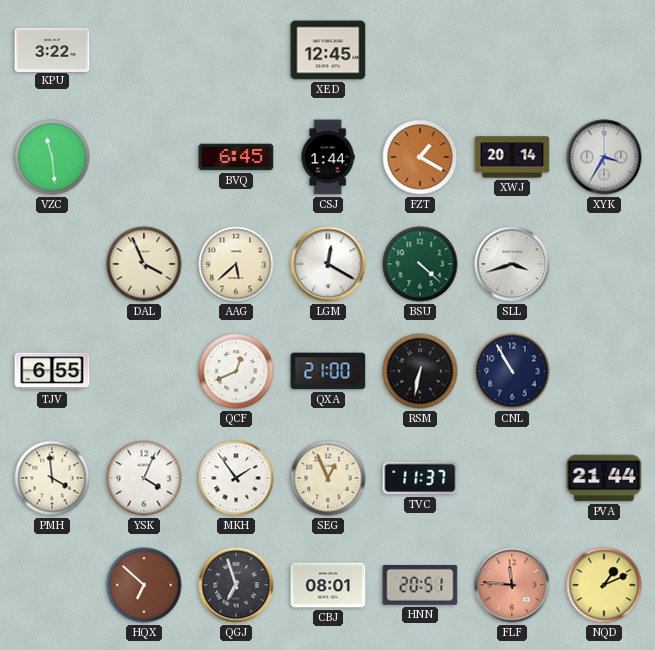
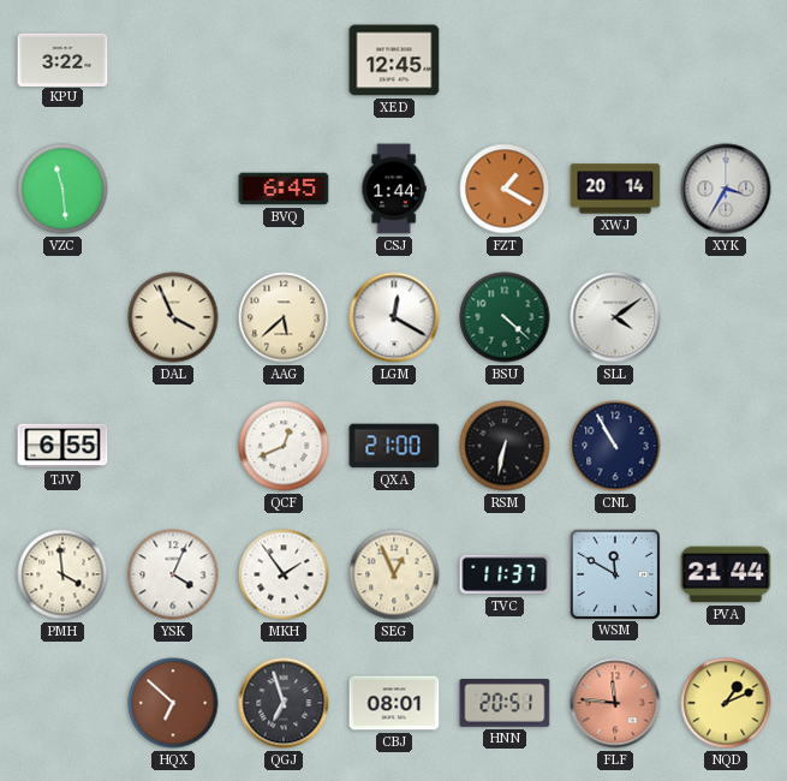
SLL: 3:42 -> 4:09 (615, 317)
WSM: none -> 11:50 (614, 573)
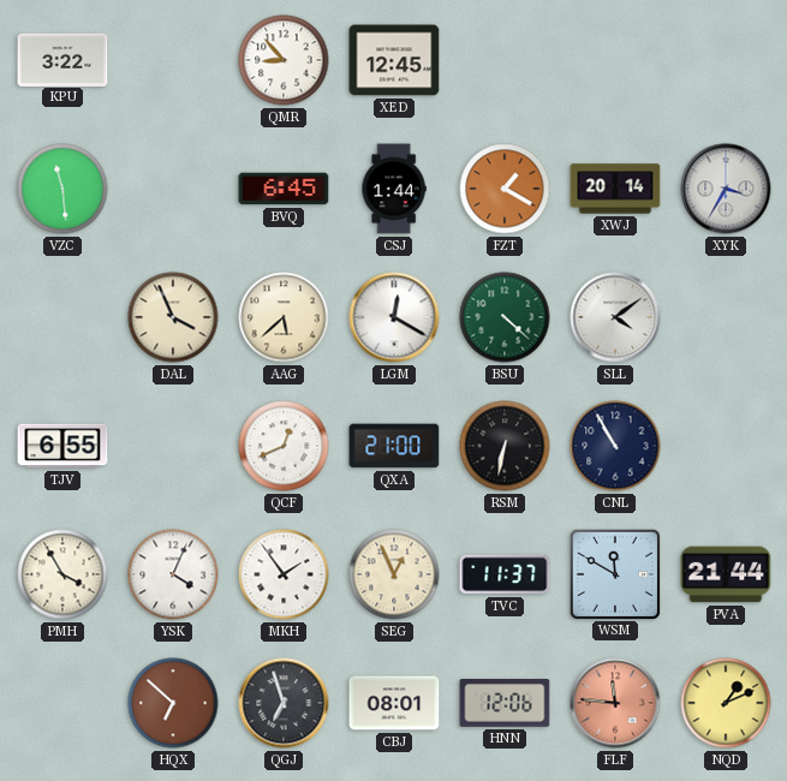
QMR: none -> 8:53 (284, 60)
PMH: 3:59 -> 3:55 (62, 574)
HNN: 20:51 -> 12:06 (505, 704)
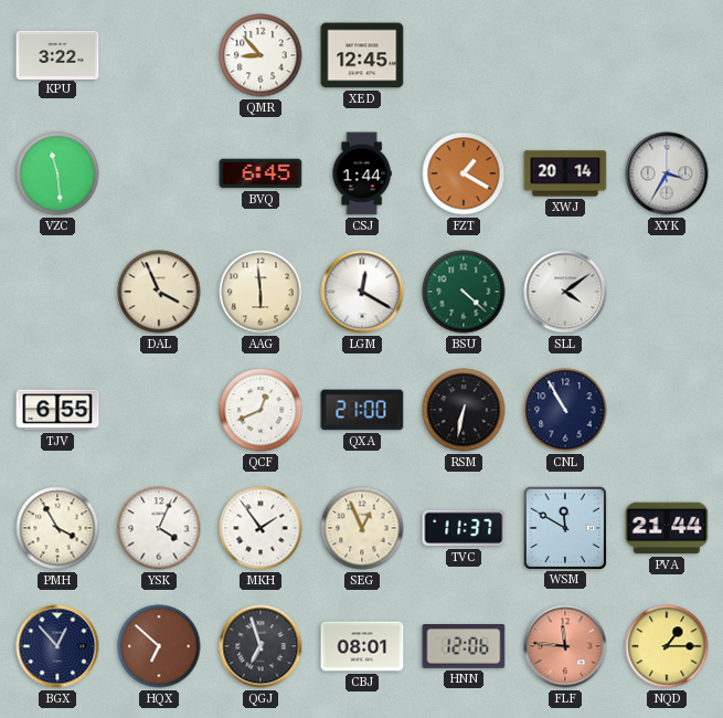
AAG: 5:38 -> 5:59 (261, 292)
BGX: none -> 12:53 (57, 646)
NQD: 1:11 -> 1:15 (667, 646)
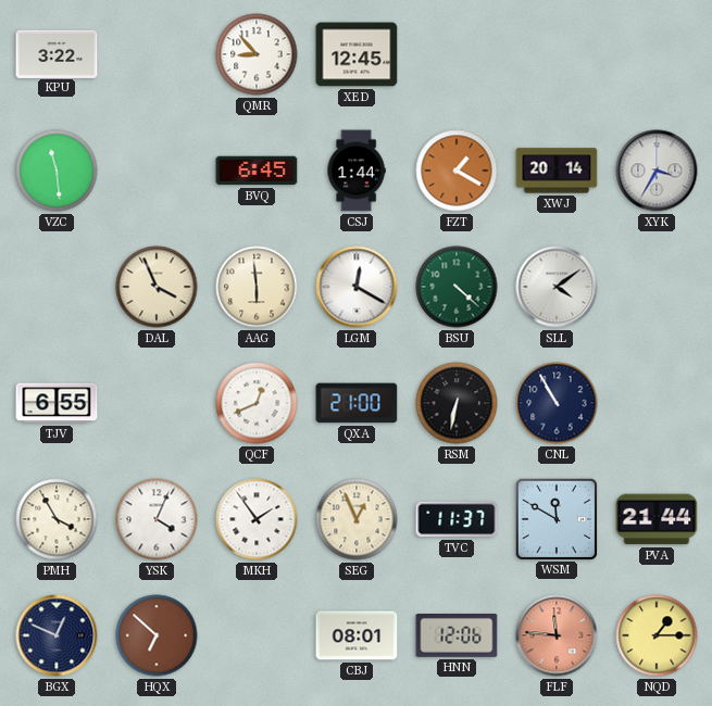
BGX: 12:53 -> 12:49 (57, 635)
QGJ: 6:57 -> none (261, 646)
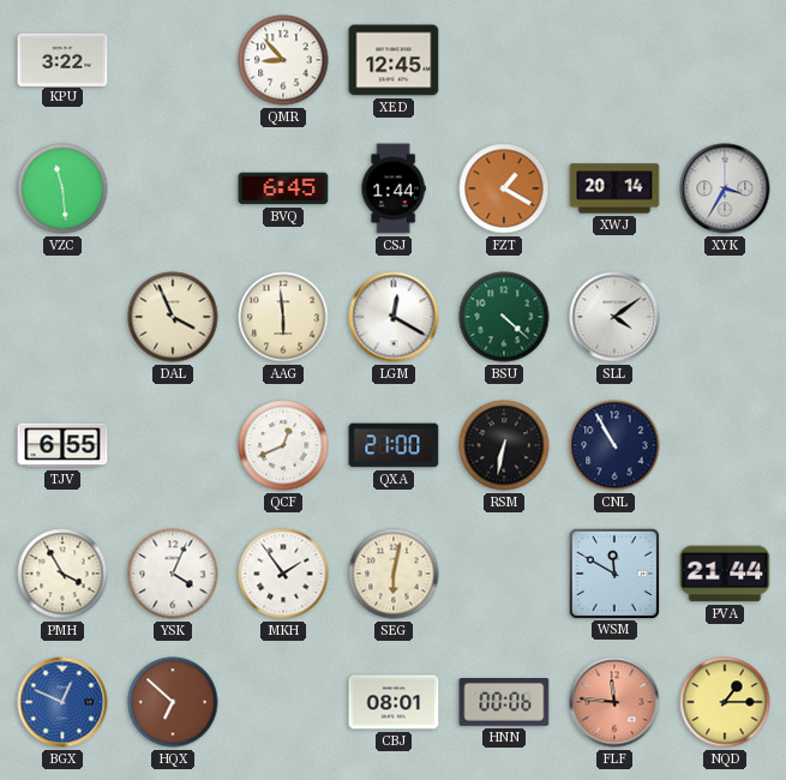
SEG: 12:56 -> 6:02 (394, 574)
TVC: 11:37 -> none (457, 519)
BGX dial: navy -> blue (62, 702)
HNN: 12:06 -> 00:06 (504, 703)
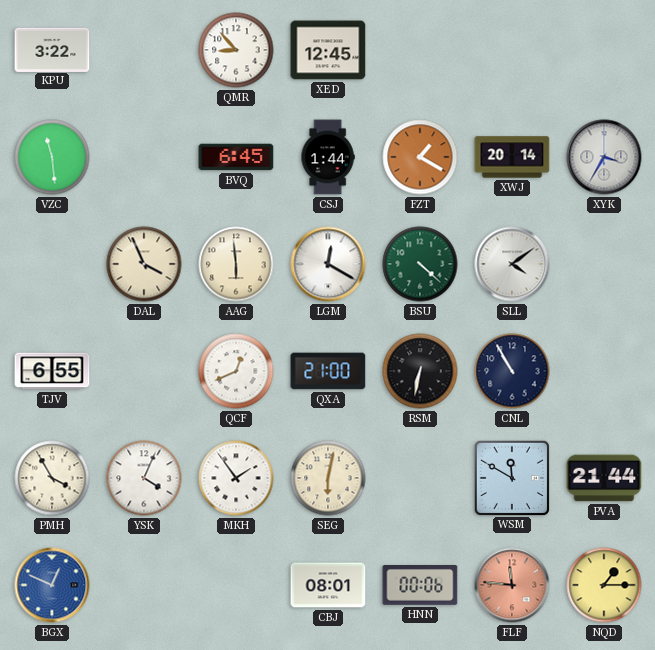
HQX: 6:52 -> none (173, 702)
